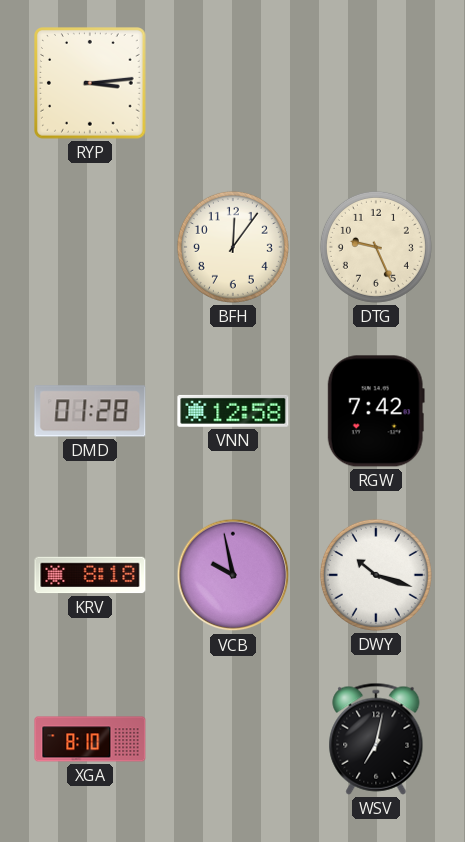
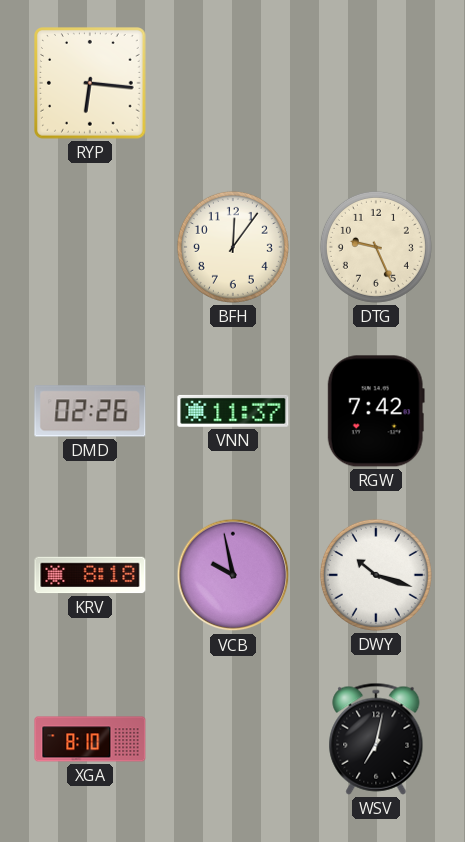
RYP: 3:14 -> 6:16 (91, 84)
DMD: 01:28 -> 02:26 (90, 411)
VNN: 12:58 -> 11:37 (233, 411)
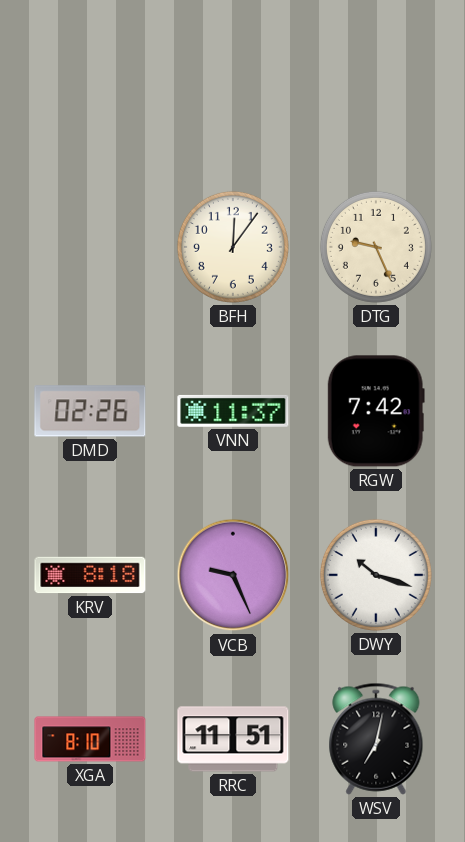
RYP: 6:16 -> none (91, 84)
VCB: 9:58 -> 9:26 (233, 575)
RRC: none -> 11:51 (233, 739)
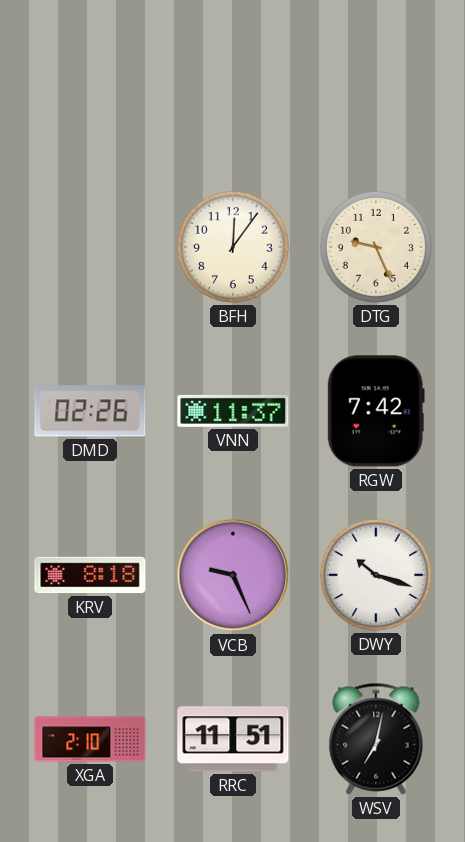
XGA: 8:10 -> 2:10 (90, 739)
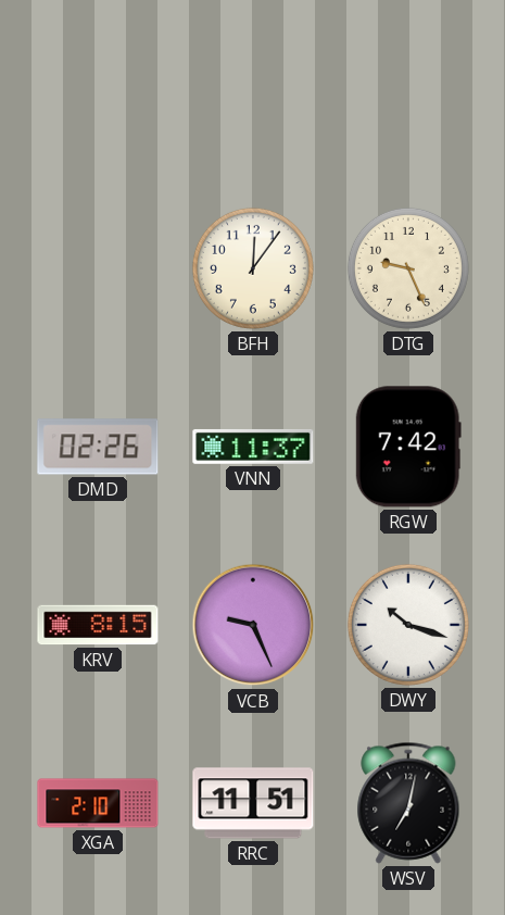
KRV: 8:18 -> 8:15 (98, 625)
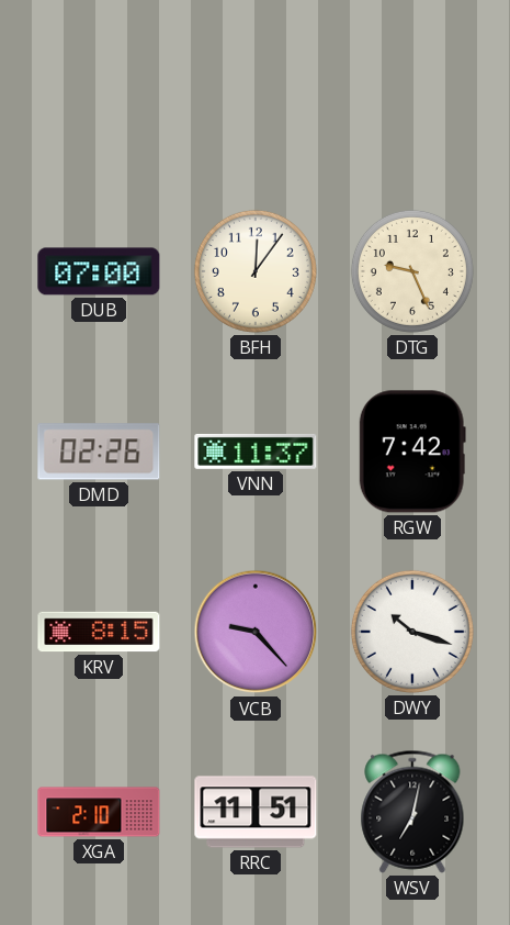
DUB: none -> 07:00 (99, 271)
VCB: 9:26 -> 9:23 (256, 632)
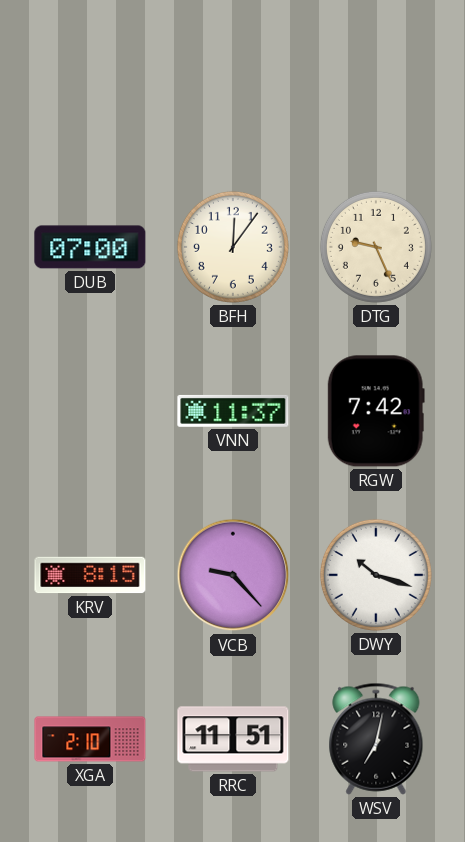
DMD: 02:26 -> none (99, 452)
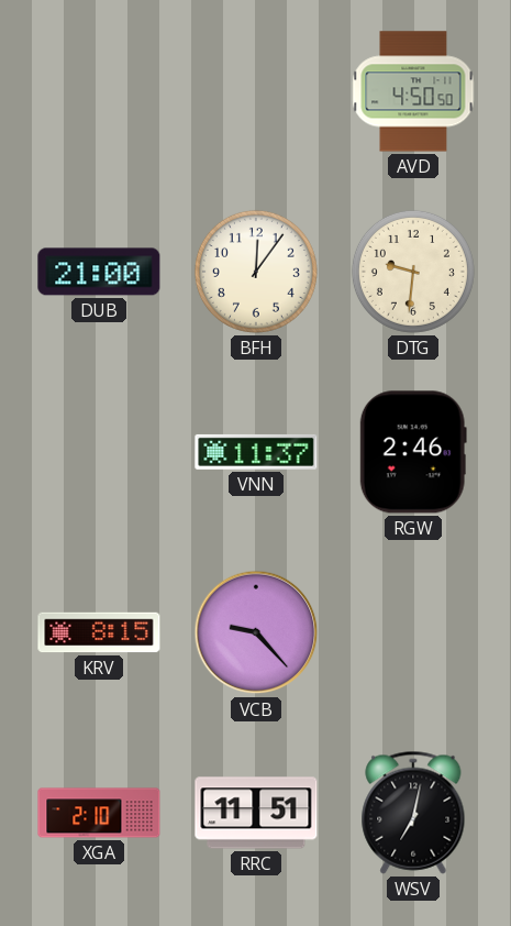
AVD: none -> 4:50 (413, 91)
DUB: 07:00 -> 21:00 (99, 272)
DTG: 9:26 -> 9:31 (413, 272)
RGW: 7:42 -> 2:46 (413, 452)
DWY: 10:18 -> none (376, 575)
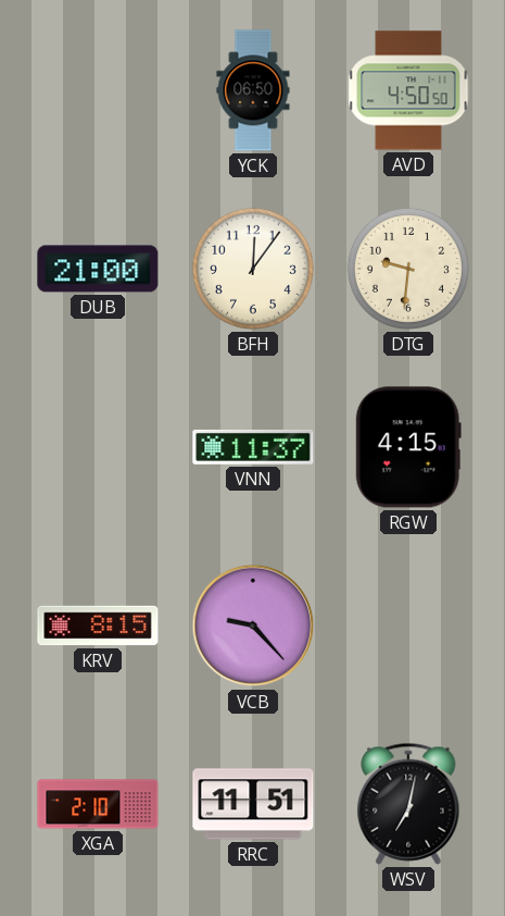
YCK: none -> 06:50 (253, 90)
RGW: 2:46 -> 4:15 (408, 447)
